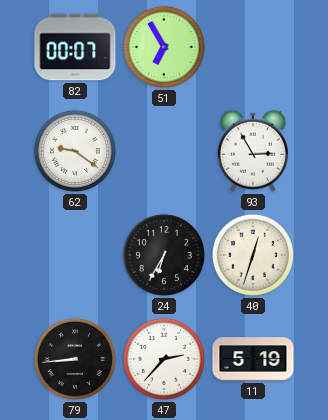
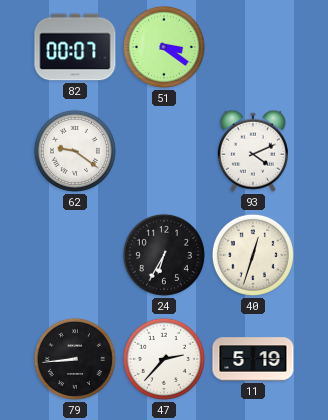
51: 6:55 -> 3:21 (164, 47)
93: 2:55 -> 4:11 (253, 151)
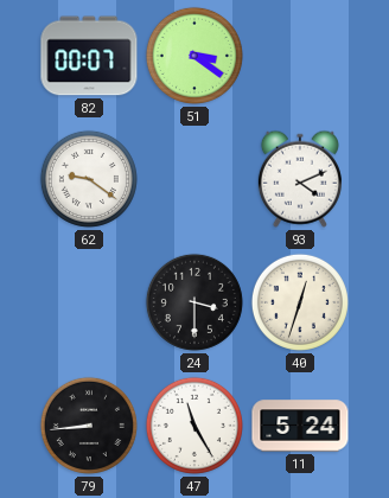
24: 6:35 -> 3:30 (194, 302)
47: 2:37 -> 11:25 (194, 426)
11: 5:19 -> 5:24 (300, 426)
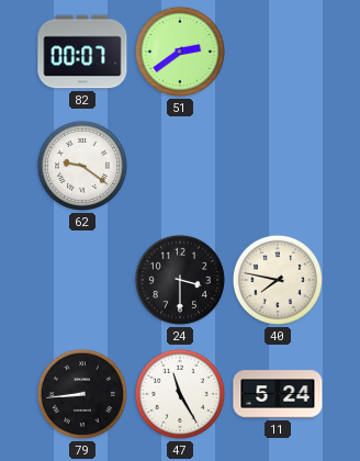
51: 3:21 -> 2:39 (180, 52)
93: 4:11 -> none (300, 179)
40: 12:33 -> 7:47 (278, 280)
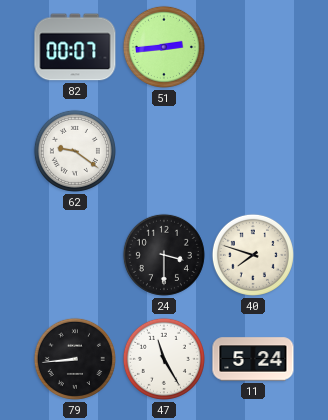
51: 2:39 -> 2:44 (164, 47)
40: 7:47 -> 7:48 (253, 255)
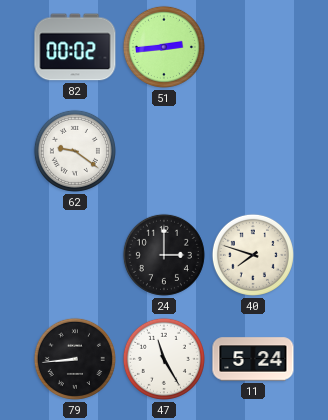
82: 00:07 -> 00:02 (75, 47)
24: 3:30 -> 3:00 (164, 255)
